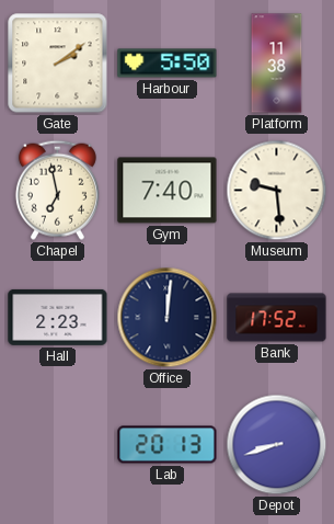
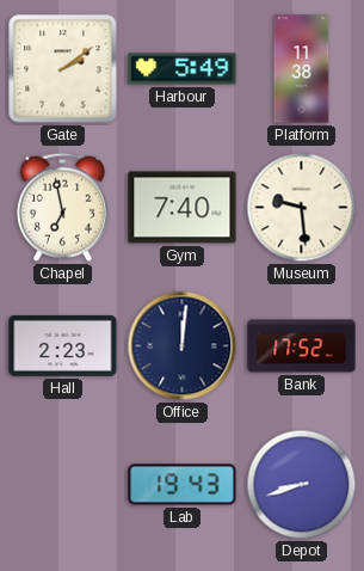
Harbour: 5:50 -> 5:49 (183, 69)
Lab: 20:13 -> 19:43 (183, 485)
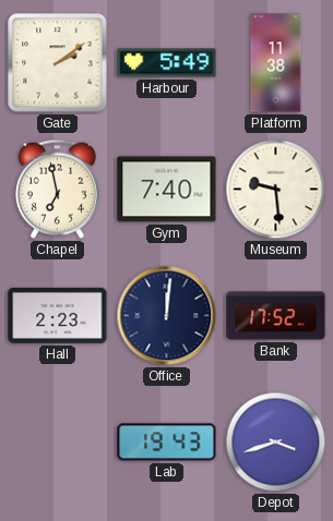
Depot: 8:42 -> 3:42 (276, 443)
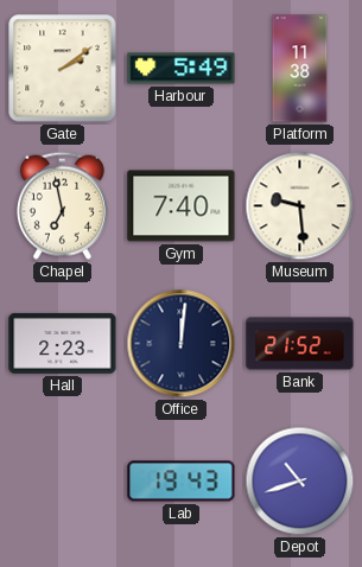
Bank: 17:52 -> 21:52 (300, 344)
Depot: 3:42 -> 10:42 (300, 482)
